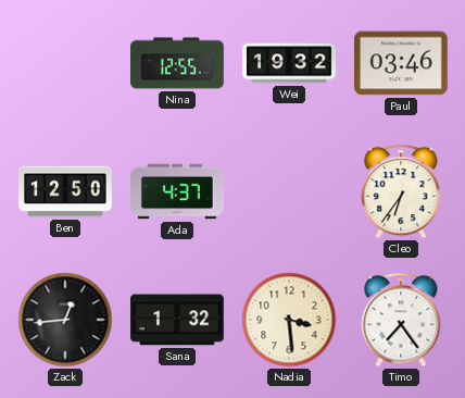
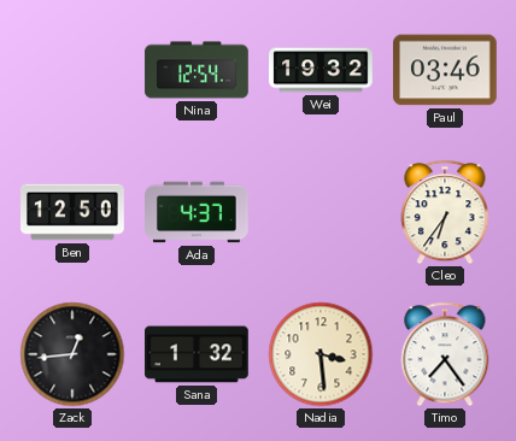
Nina: 12:55 -> 12:54 (197, 70)
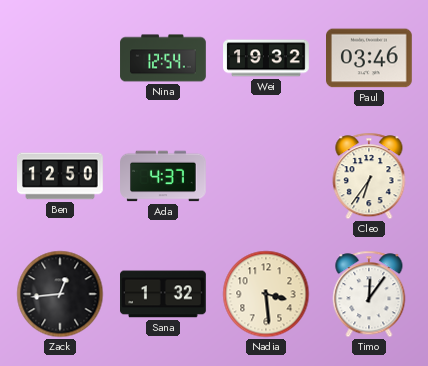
Timo: 7:24 -> 12:06 (369, 294)
